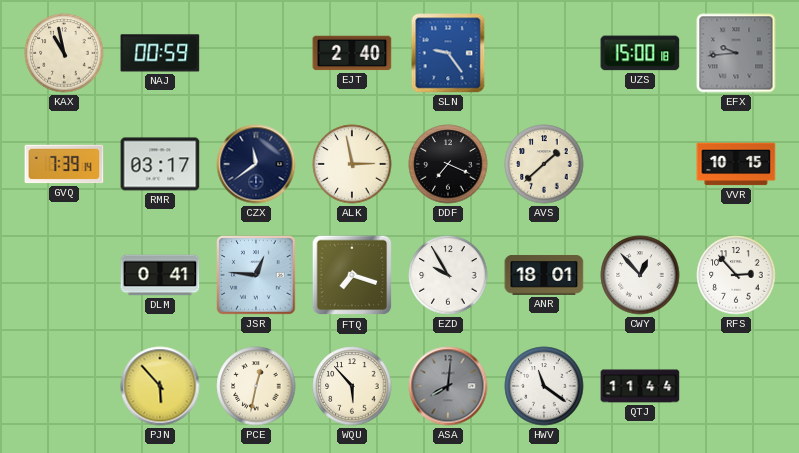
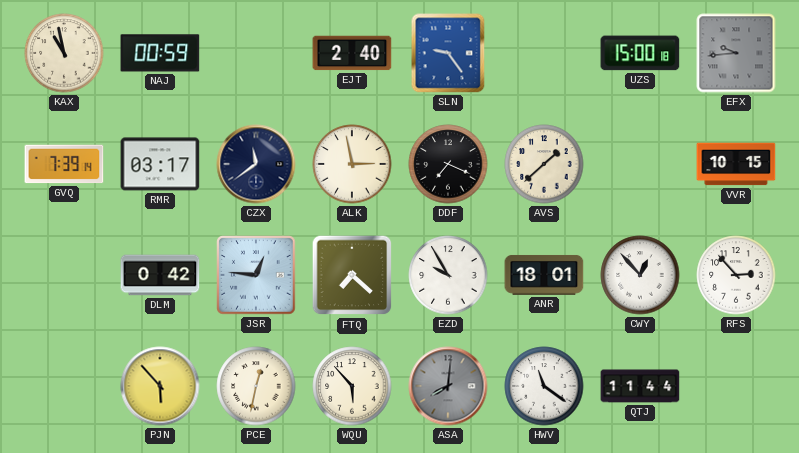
DLM: 0:41 -> 0:42 (160, 275)
FTQ: 7:18 -> 7:22 (352, 275)
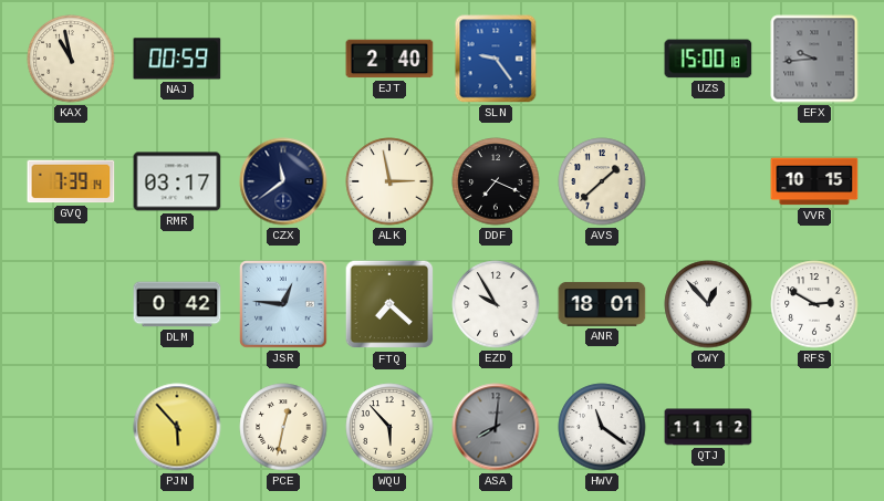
RFS: 2:53 -> 2:50 (814, 304)
QTJ: 11:44 -> 11:12 (708, 427)
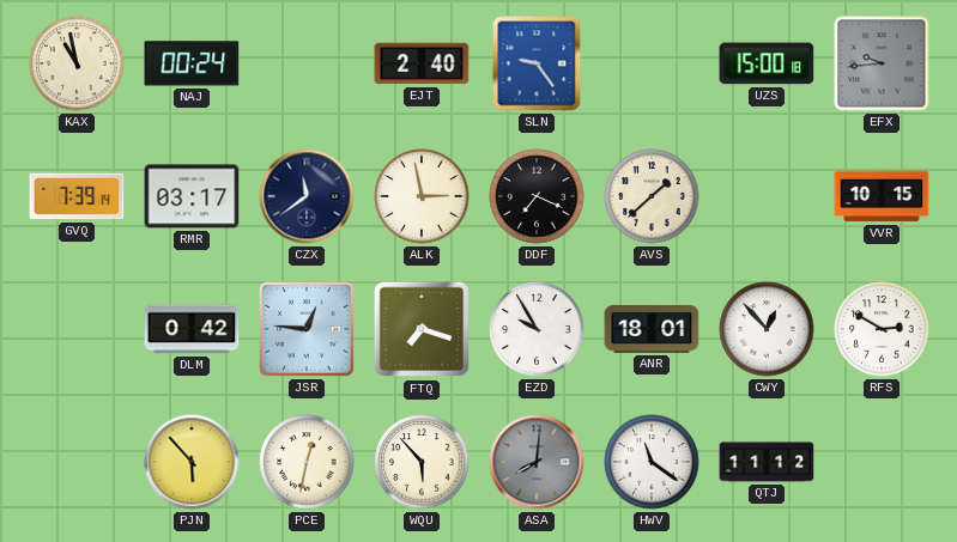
NAJ: 00:59 -> 00:24 (192, 63)
FTQ: 7:22 -> 7:18 (422, 329)
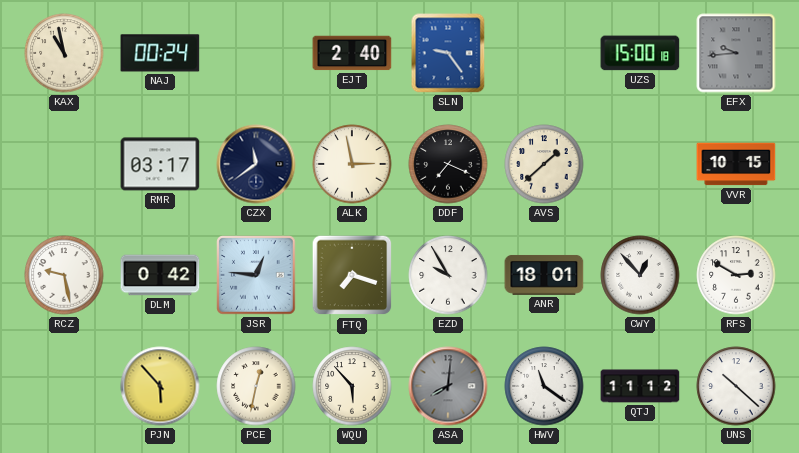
GVQ: 7:39 -> none (77, 196)
RCZ: none -> 9:28 (64, 275)
UNS: none -> 10:22 (736, 386)
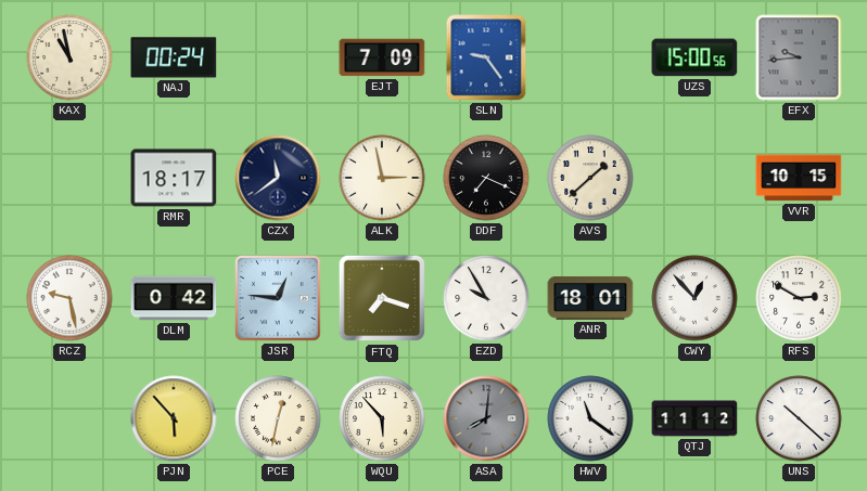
EJT: 2:40 -> 7:09 (382, 57)
UZS: 15:00:18 -> 15:00:56 (694, 57)
RMR: 03:17 -> 18:17 (174, 178)
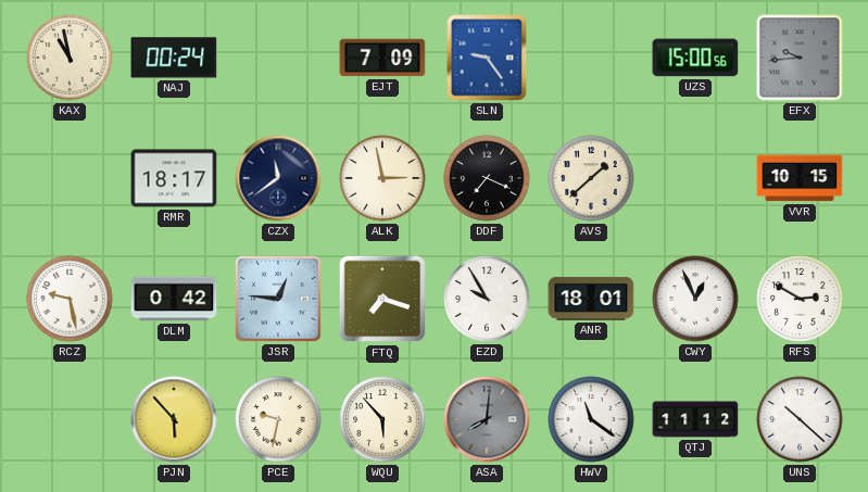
CWY: 12:53 -> 12:56 (695, 299)
PCE: 12:32 -> 9:32 (278, 419)
